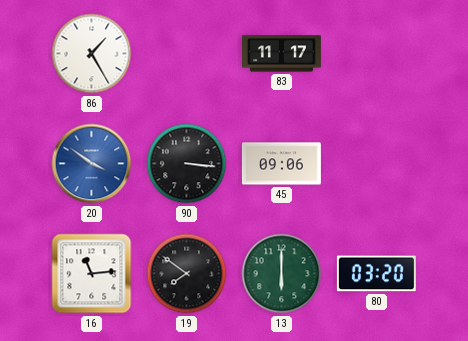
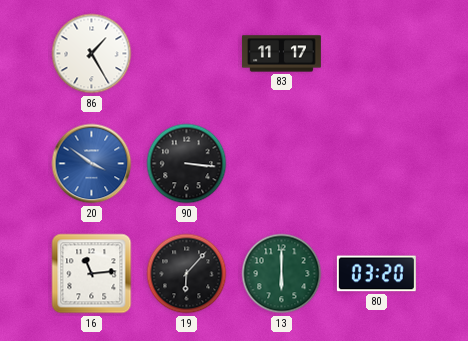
45: 09:06 -> none (281, 164)
19: 7:51 -> 6:07 (187, 274)
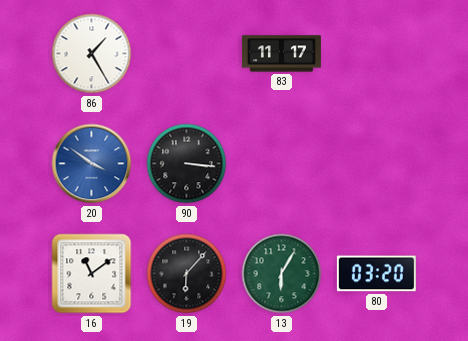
16: 11:14 -> 11:09 (92, 274)
13: 6:00 -> 6:05 (282, 274)
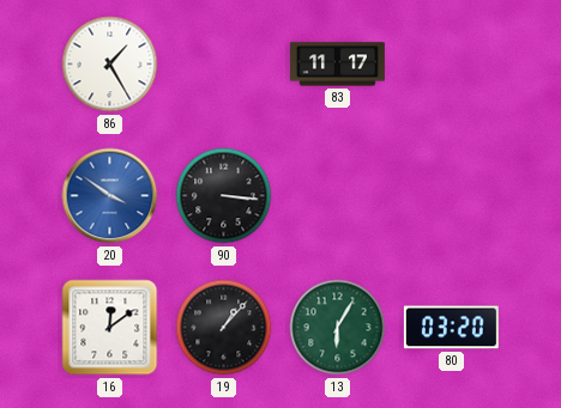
16: 11:09 -> 12:09 (110, 328)
19: 6:07 -> 1:07 (224, 328)
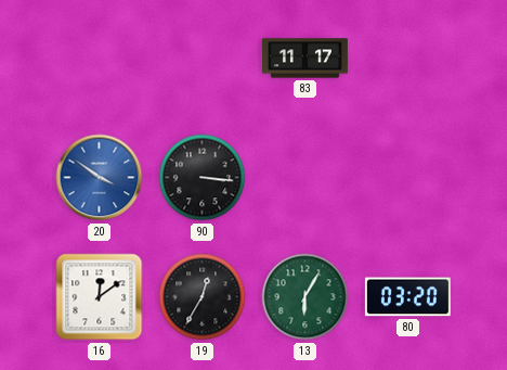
86: 1:25 -> none (110, 65)
19: 1:07 -> 12:35 (203, 297)
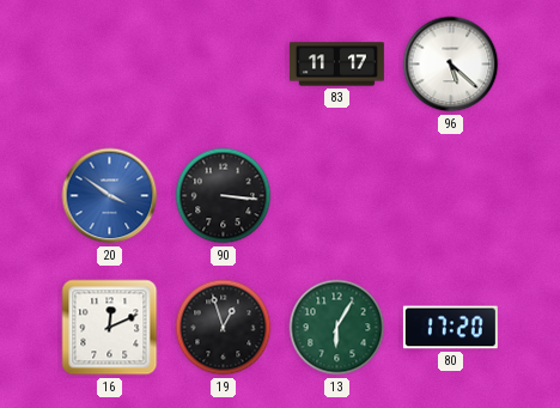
96: none -> 5:22 (451, 65)
16: 12:09 -> 12:11 (110, 328)
19: 12:35 -> 12:57 (224, 328)
80: 03:20 -> 17:20 (450, 328)
